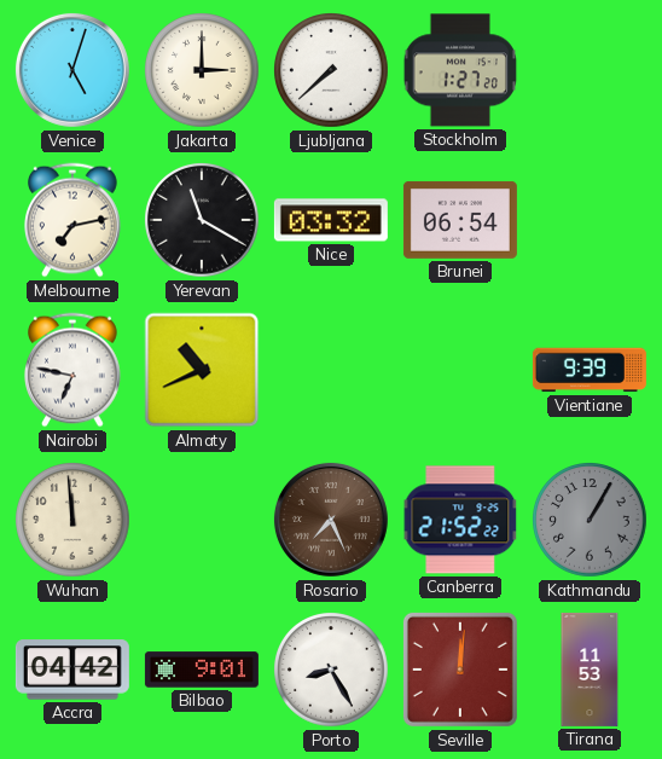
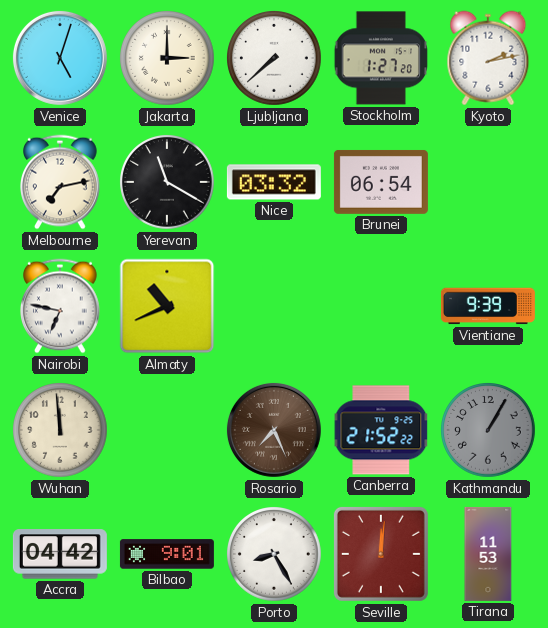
Kyoto: none -> 2:13 (488, 58)
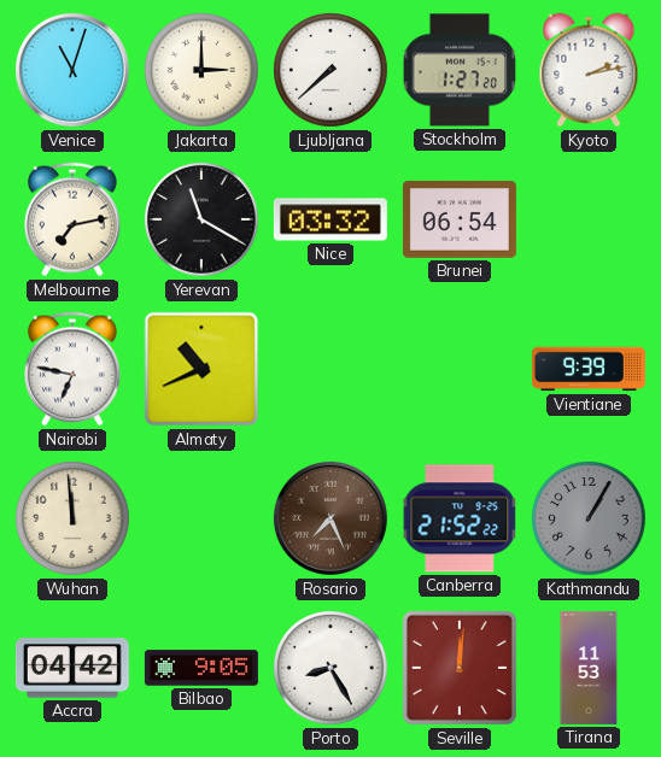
Venice: 5:03 -> 11:03 (72, 70)
Bilbao: 9:01 -> 9:05 (201, 668)
